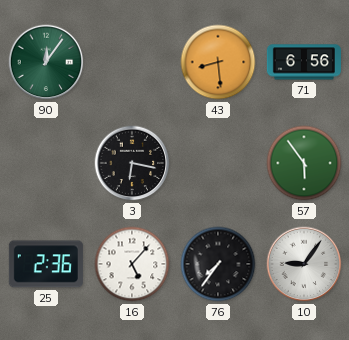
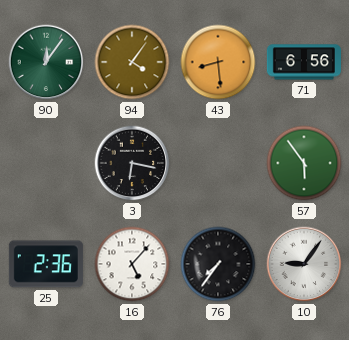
94: none -> 4:06 (132, 62)
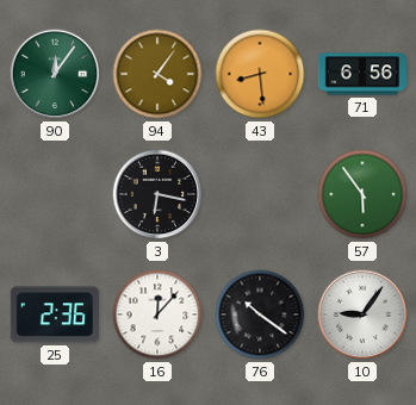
16: 5:07 -> 12:07 (157, 314)
76: 7:36 -> 10:21 (260, 314)
